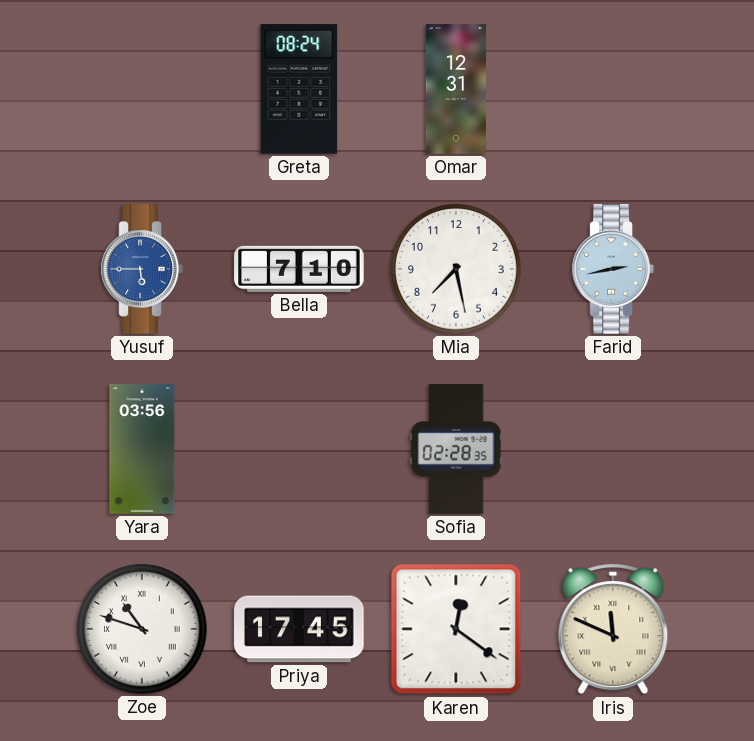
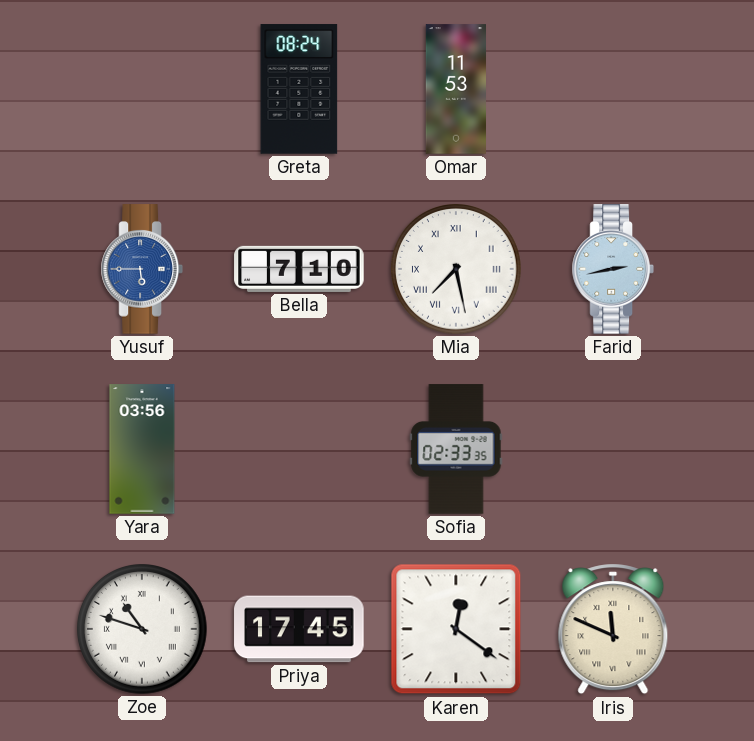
Omar: 12:31 -> 11:53 (455, 89)
Mia numerals: Arabic -> Roman (457, 270)
Sofia: 02:28 -> 02:33 (456, 449)
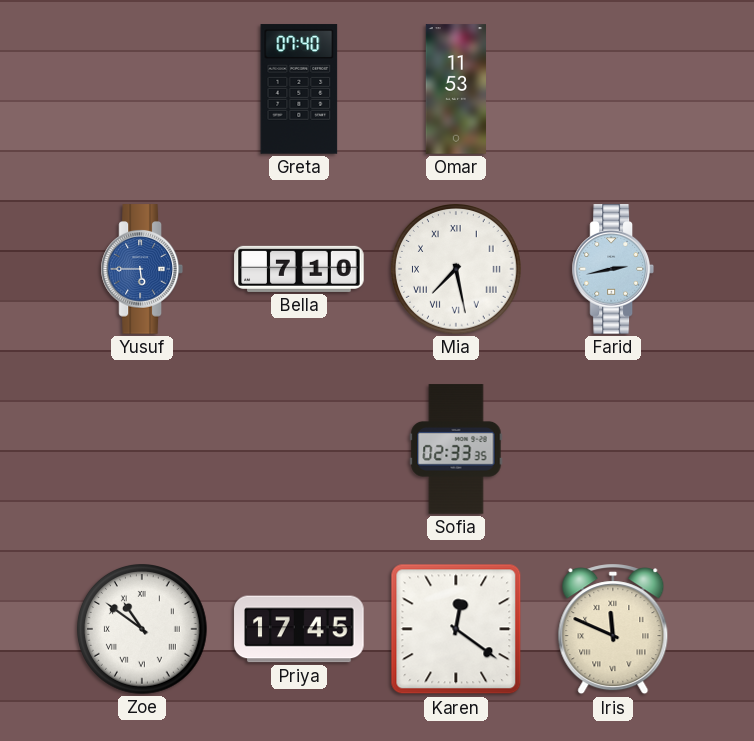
Greta: 08:24 -> 07:40 (299, 89)
Yara: 03:56 -> none (142, 449)
Zoe: 10:48 -> 10:51 (143, 630)
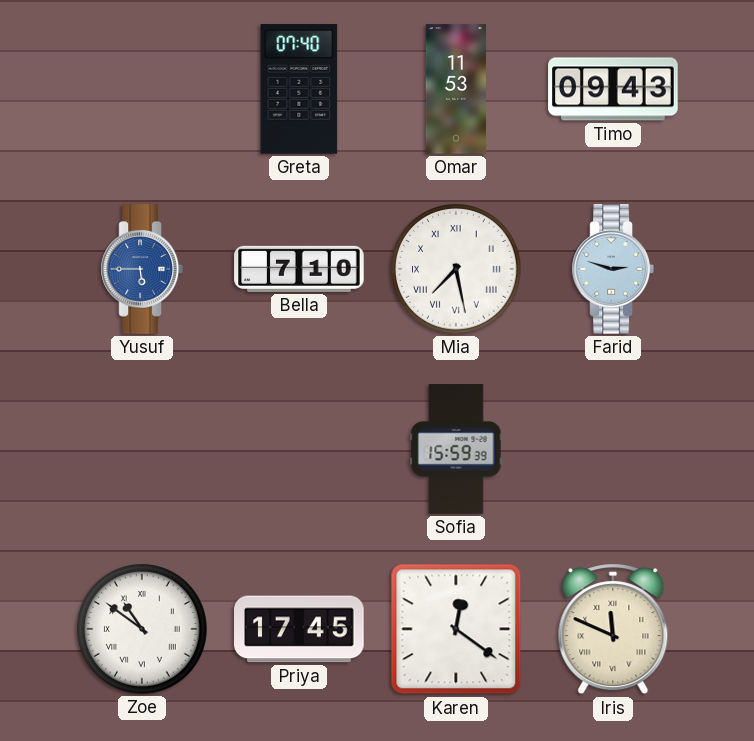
Timo: none -> 09:43 (613, 89)
Farid: 2:43 -> 2:48 (613, 269)
Sofia: 02:33 -> 15:59 (456, 449)
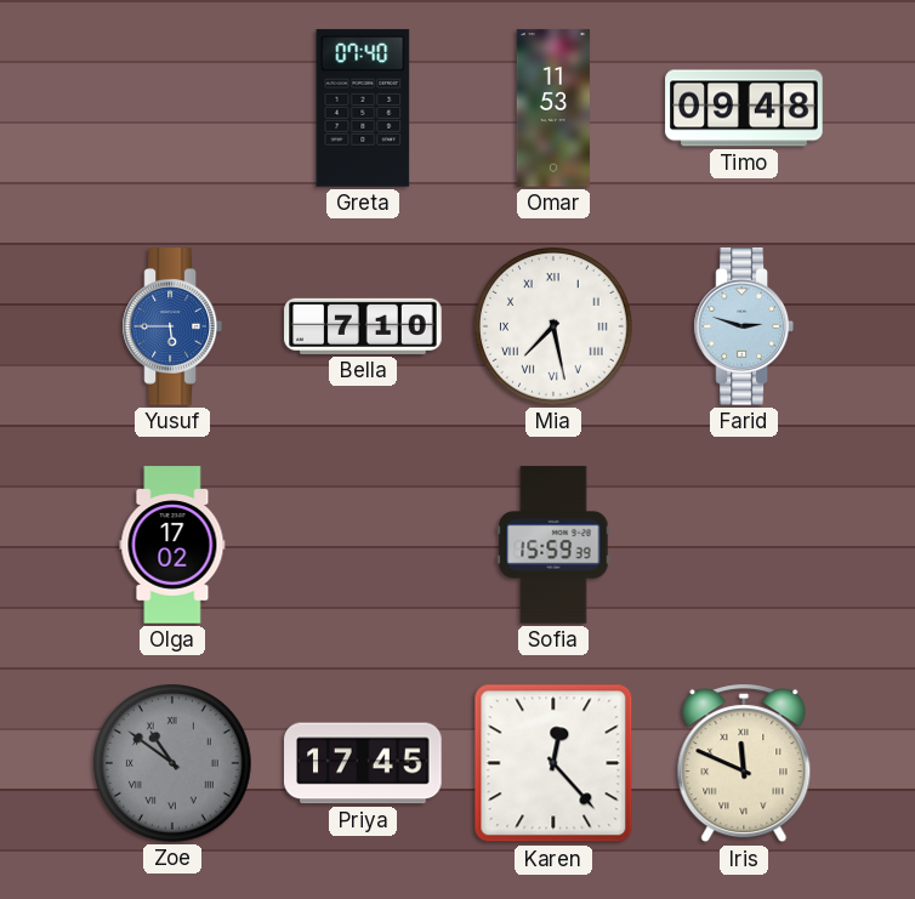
Timo: 09:43 -> 09:48 (744, 108)
Olga: none -> 17:02 (172, 545)
Zoe dial: white -> grey (174, 764)
Karen: 12:21 -> 12:23 (553, 763)
